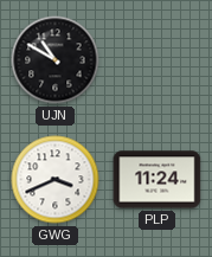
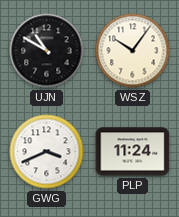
WSZ: none -> 10:06 (133, 51)
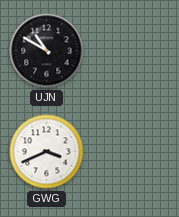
WSZ: 10:06 -> none (133, 51)
PLP: 11:24 -> none (133, 152)
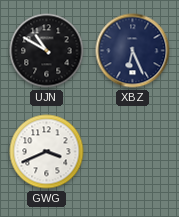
XBZ: none -> 6:26 (133, 51)
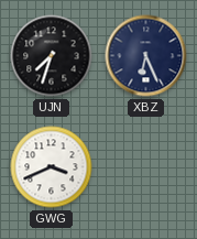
UJN: 10:50 -> 7:33 (52, 56)
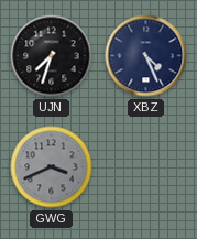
XBZ: 6:26 -> 4:26 (146, 56)
GWG dial: white -> grey (52, 167)
